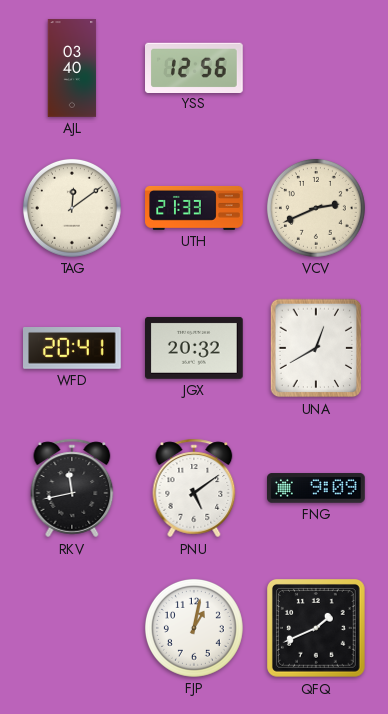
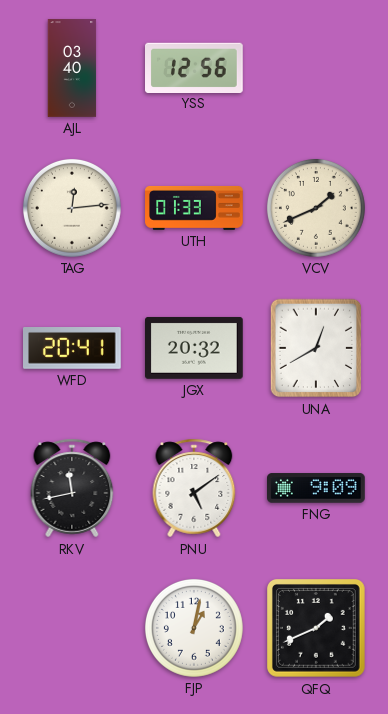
TAG: 12:09 -> 12:14 (72, 208)
UTH: 21:33 -> 01:33 (194, 208)
VCV: 2:41 -> 1:41 (316, 208)
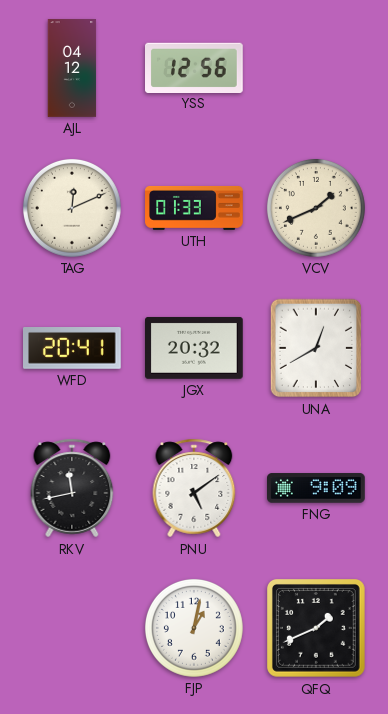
AJL: 03:40 -> 04:12 (72, 68)
TAG: 12:14 -> 12:11 (72, 208)
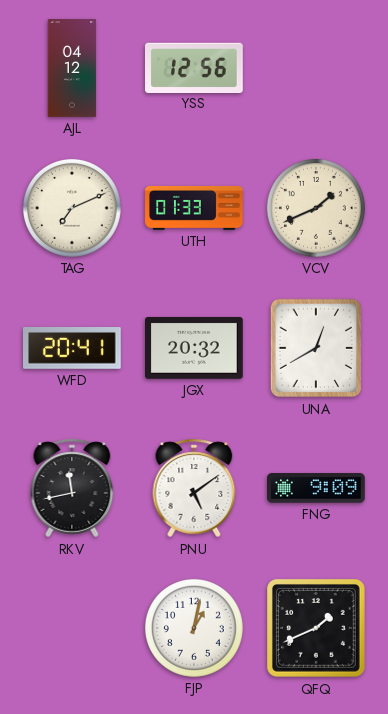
TAG: 12:11 -> 7:11 (72, 208)
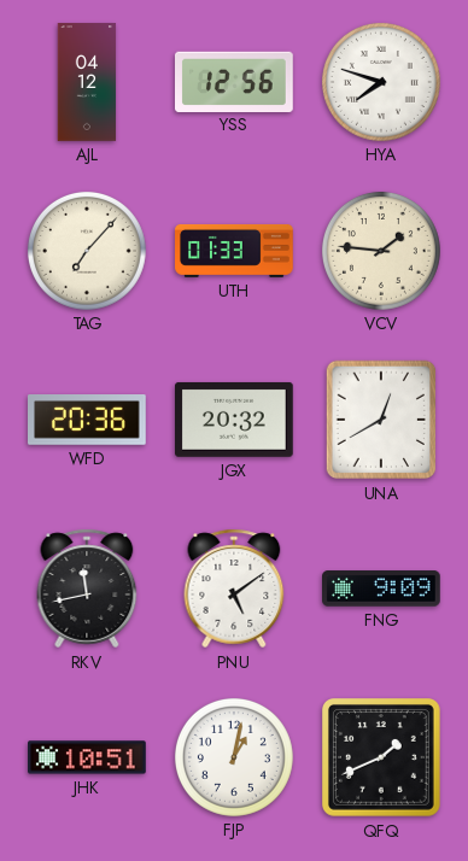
HYA: none -> 7:48 (381, 82)
TAG: 7:11 -> 7:07 (87, 251)
VCV: 1:41 -> 1:46 (381, 251)
WFD: 20:41 -> 20:36 (88, 421)
JHK: none -> 10:51 (87, 757)
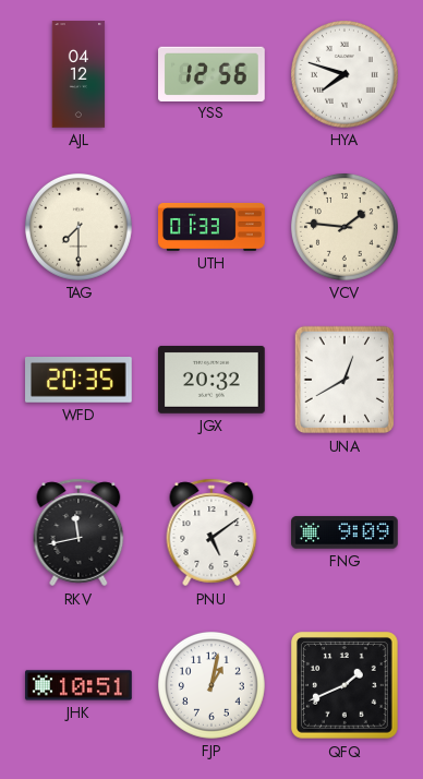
TAG: 7:07 -> 7:30 (78, 227)
WFD: 20:36 -> 20:35 (80, 381)
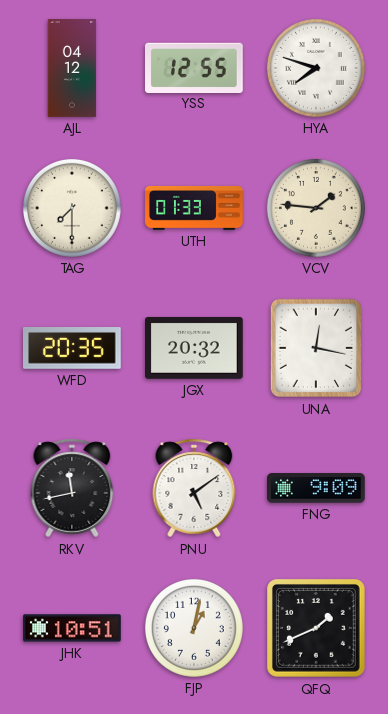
YSS: 12:56 -> 12:55 (195, 67)
UNA: 12:40 -> 12:17 (315, 348)
